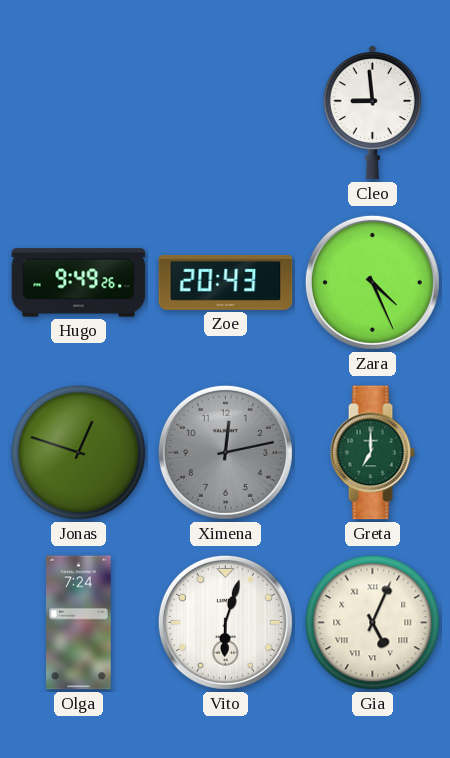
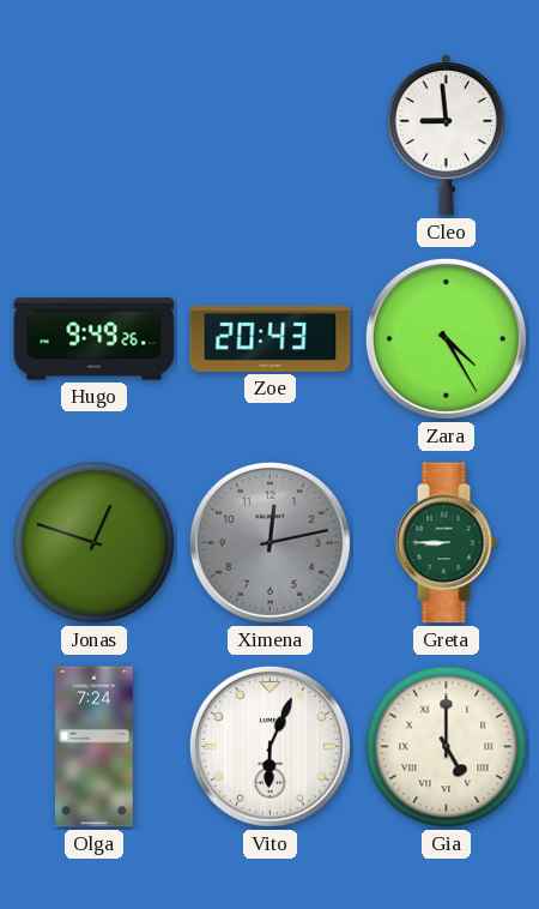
Zara: 4:26 -> 4:25 (446, 338)
Greta: 7:00 -> 8:45 (446, 543)
Vito: 6:03 -> 6:04 (269, 746)
Gia: 5:04 -> 5:00 (447, 747)
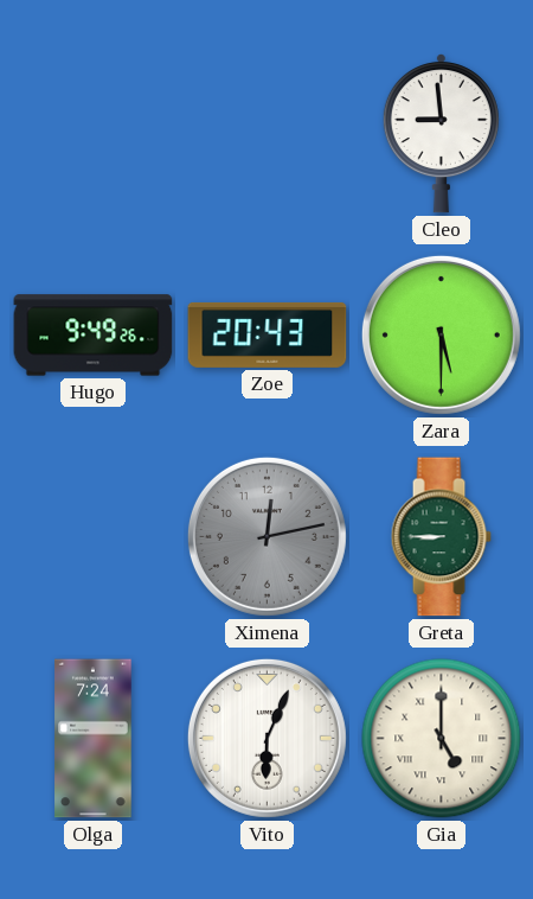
Zara: 4:25 -> 5:30 (441, 334)
Jonas: 12:48 -> none (95, 543)
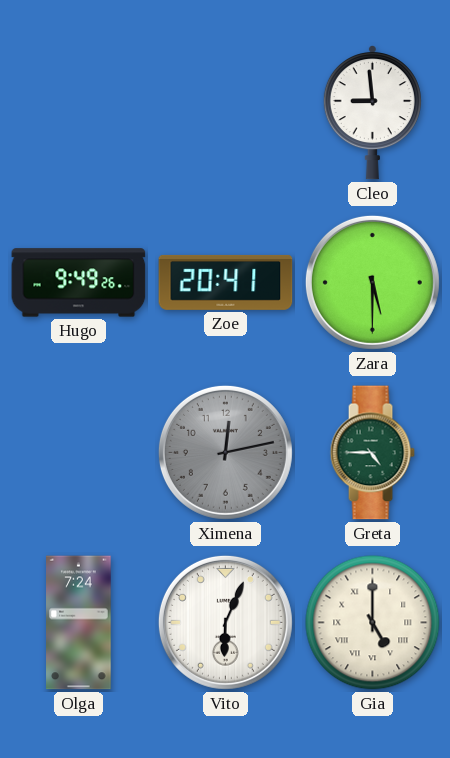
Zoe: 20:43 -> 20:41 (226, 282)
Greta: 8:45 -> 4:45 (372, 453)
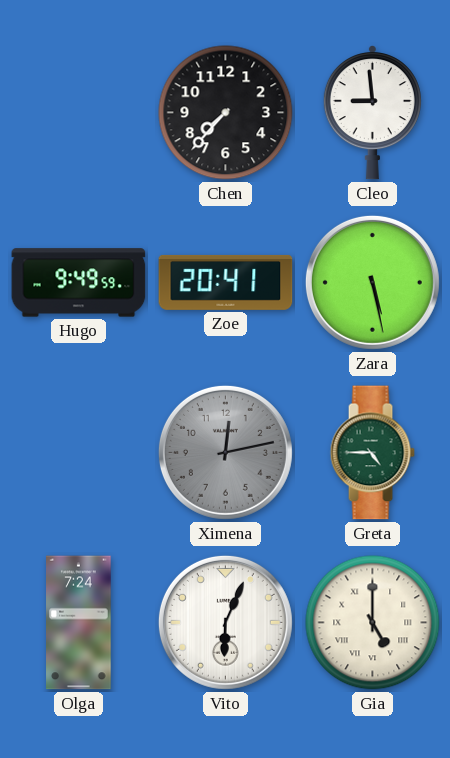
Chen: none -> 7:37 (226, 113)
Hugo: 9:49:26 -> 9:49:59 (79, 283)
Zara: 5:30 -> 5:28 (372, 282)
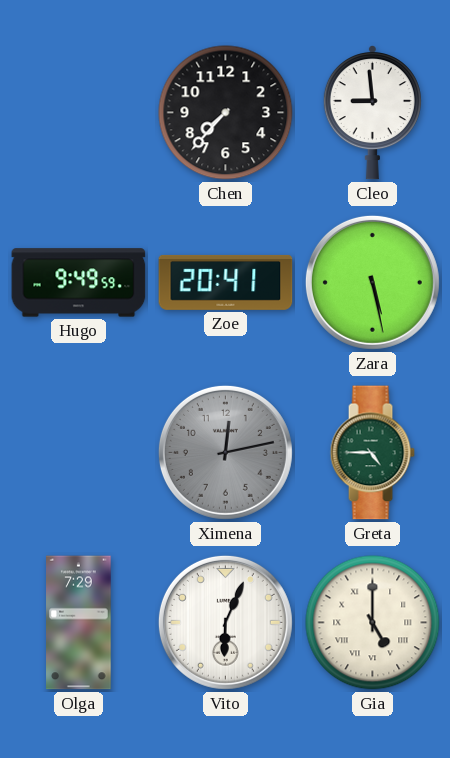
Olga: 7:24 -> 7:29 (79, 623)
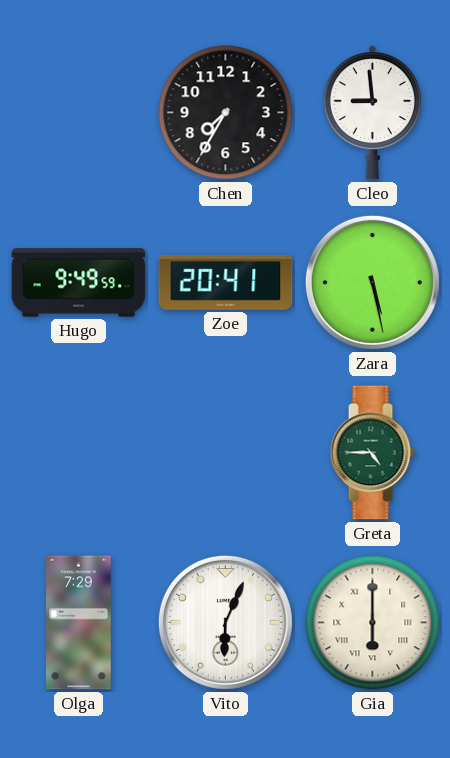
Chen: 7:37 -> 7:35 (226, 113)
Ximena: 12:13 -> none (225, 452)
Gia: 5:00 -> 6:00 (373, 623)
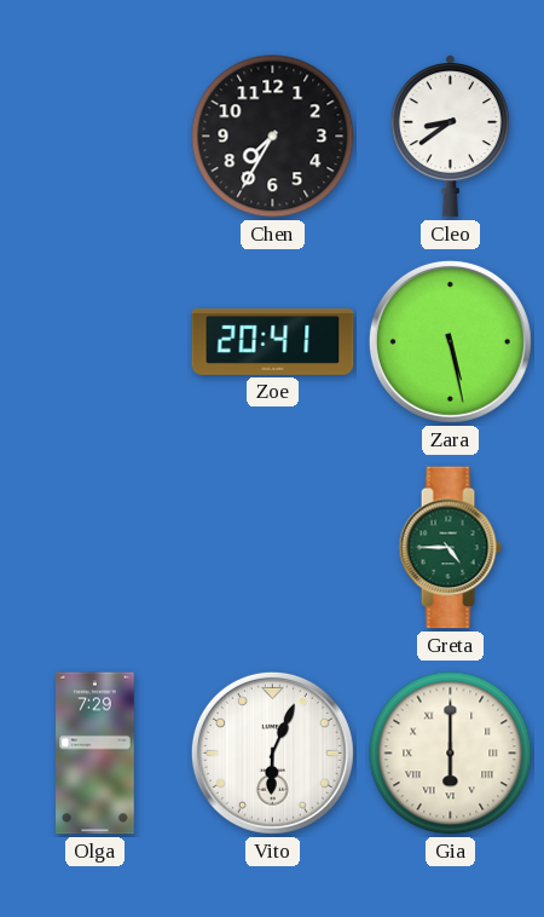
Cleo: 8:59 -> 8:39 (450, 137)
Hugo: 9:49 -> none (79, 283)
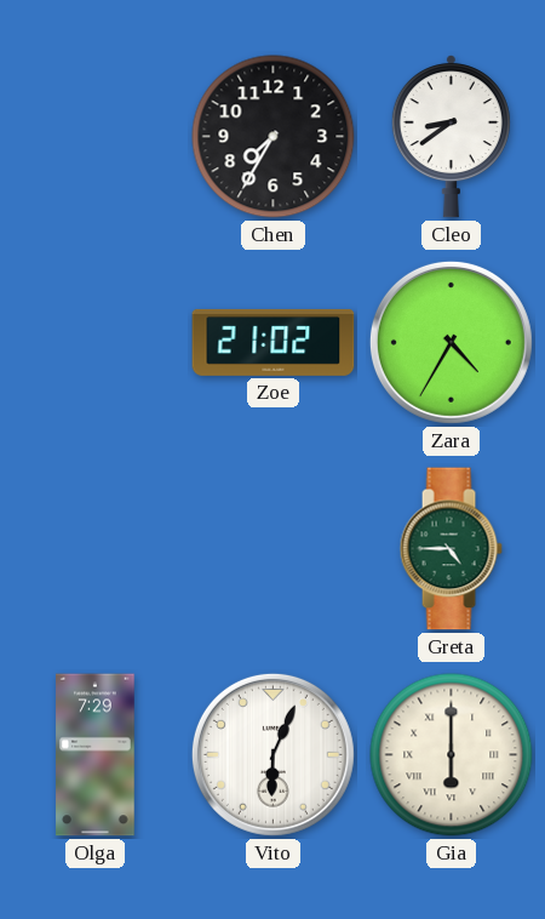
Zoe: 20:41 -> 21:02 (274, 342)
Zara: 5:28 -> 4:35 (451, 342)
